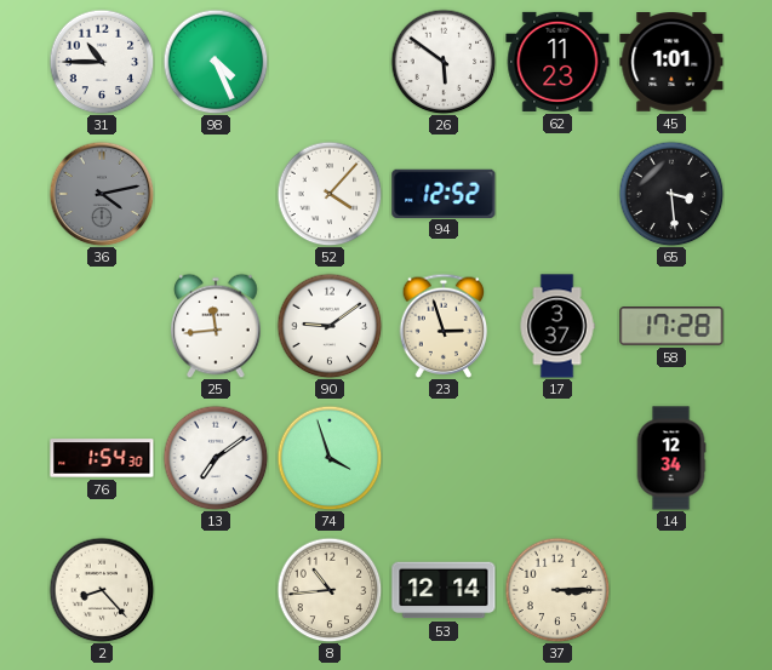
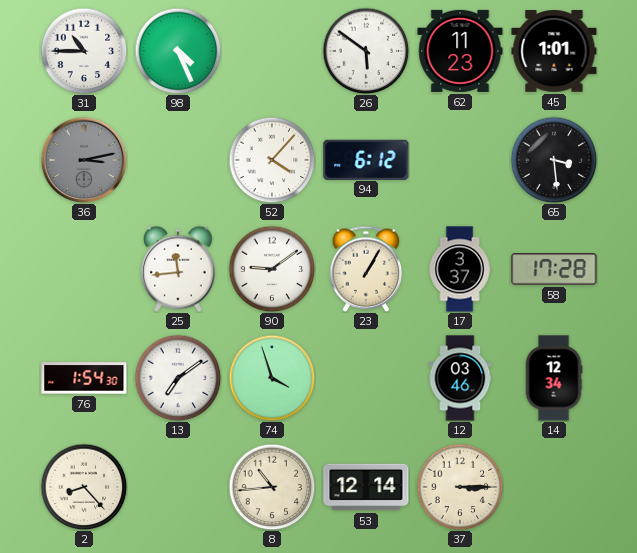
36: 4:13 -> 3:13 (84, 160)
94: 12:52 -> 6:12 (366, 159)
23: 2:57 -> 1:05 (366, 269)
12: none -> 03:46 (460, 378)
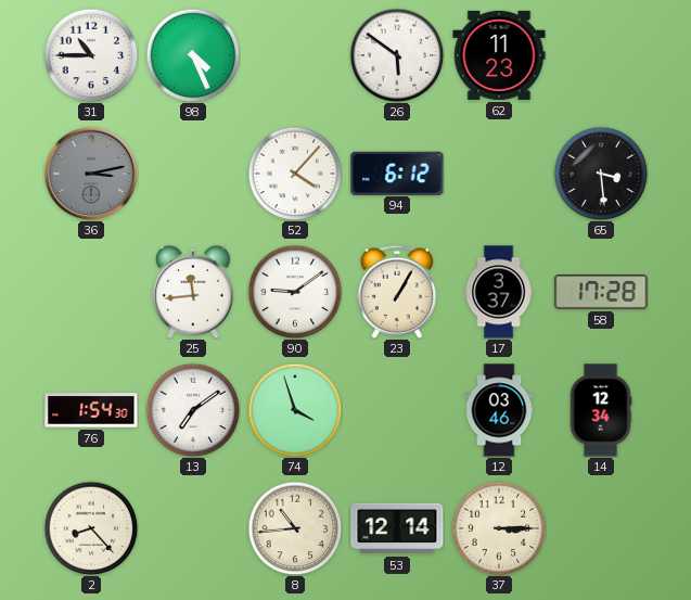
45: 1:01 -> none (554, 52)
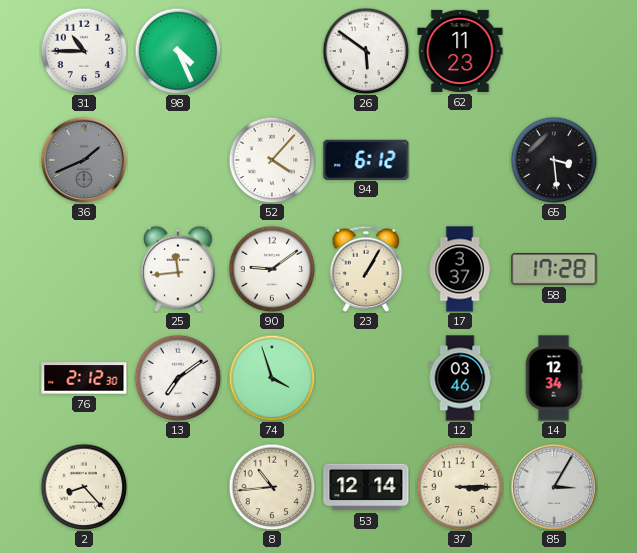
36: 3:13 -> 1:41 (84, 160)
76: 1:54 -> 2:12 (84, 378)
85: none -> 3:05 (554, 487)
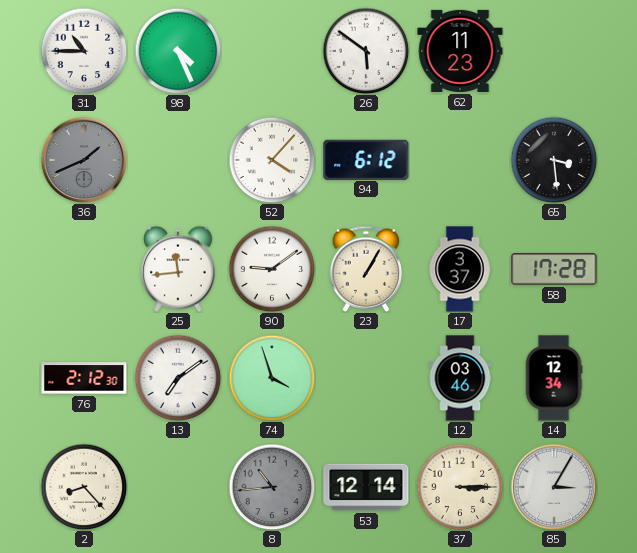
8 dial: cream -> grey (272, 487)
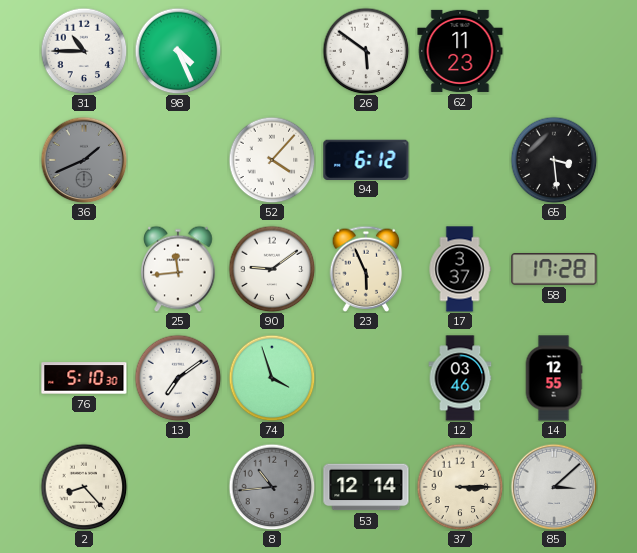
23: 1:05 -> 5:56 (366, 269)
76: 2:12 -> 5:10 (84, 378)
14: 12:34 -> 12:55 (554, 378)
85: 3:05 -> 3:08 (554, 487)
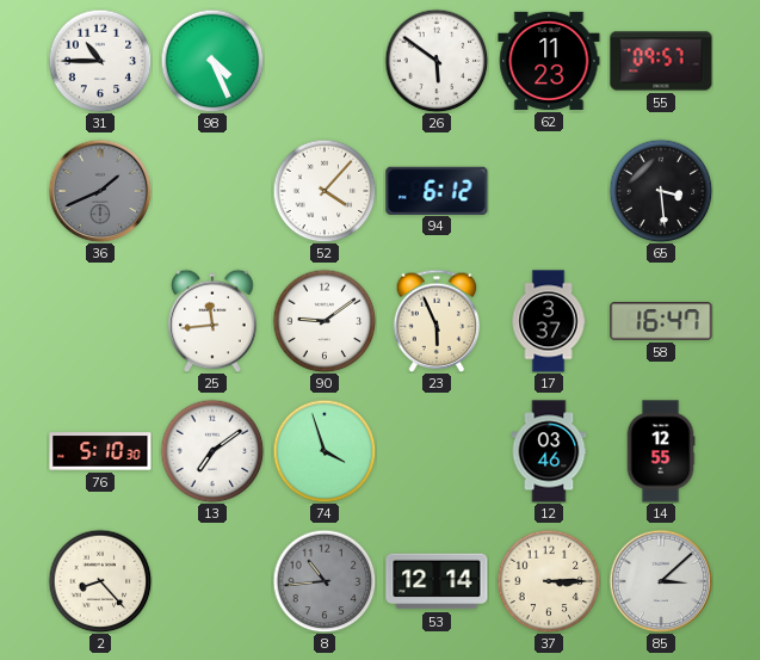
55: none -> 09:57 (661, 61)
58: 17:28 -> 16:47 (661, 321)
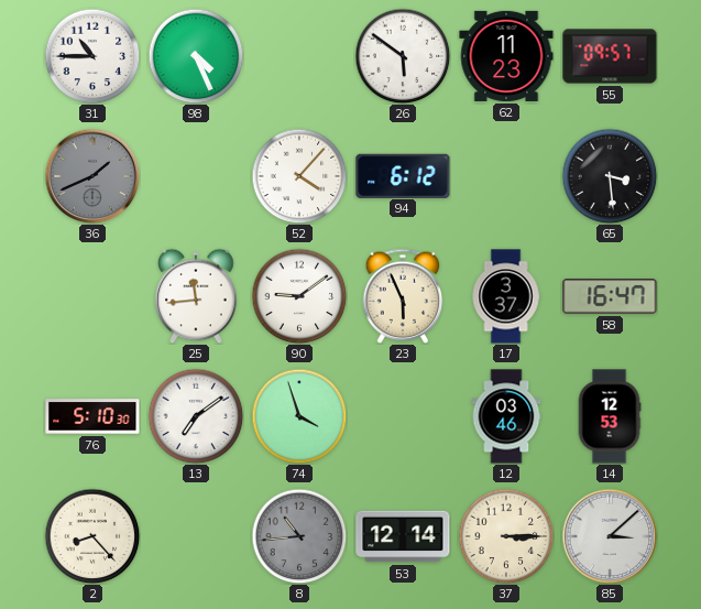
14: 12:55 -> 12:53 (610, 416)
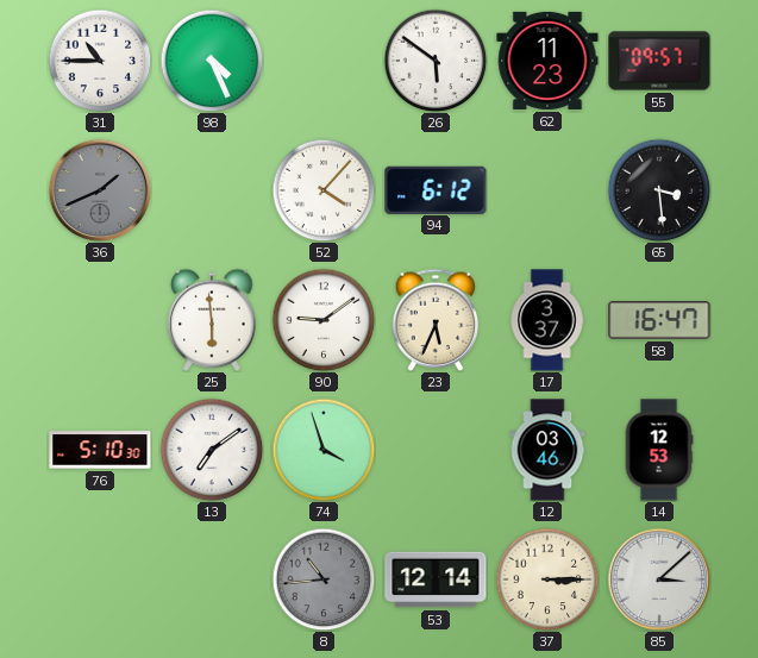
25: 11:44 -> 5:59 (212, 320)
23: 5:56 -> 5:34 (436, 320)
2: 8:23 -> none (92, 536)
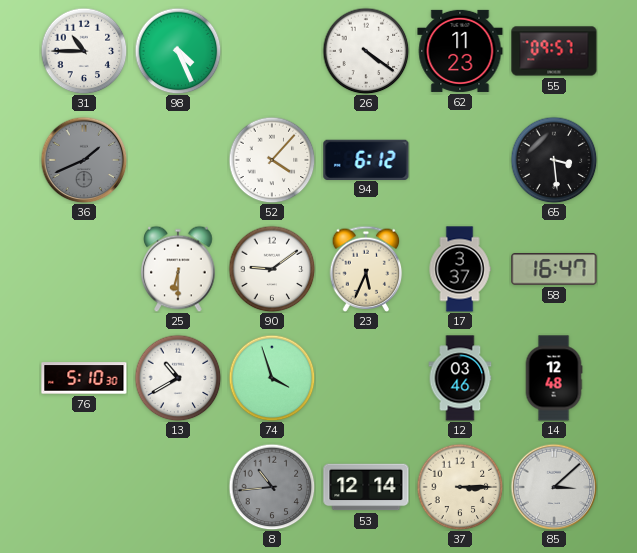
26: 5:51 -> 4:21 (366, 51)
25: 5:59 -> 6:30 (178, 269)
13: 7:09 -> 10:40 (178, 378)
14: 12:53 -> 12:48 (554, 378)
